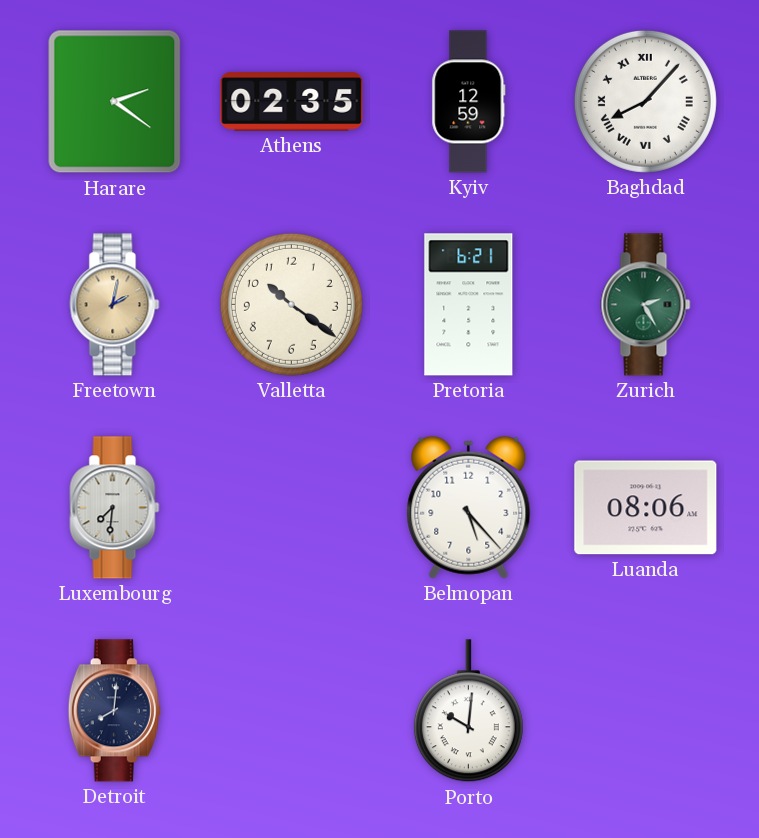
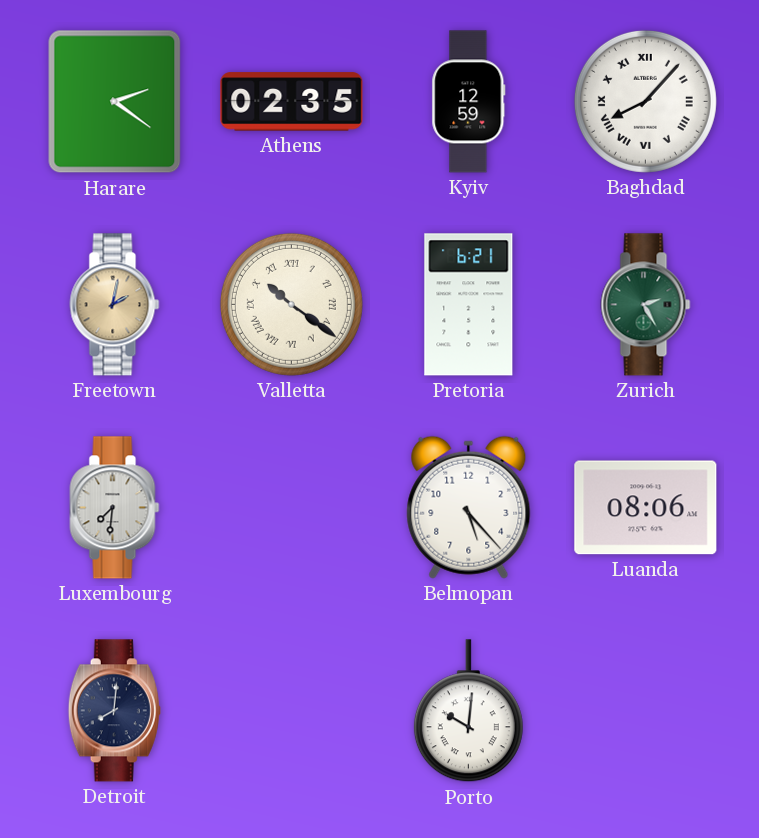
Valletta numerals: Arabic -> Roman (291, 304)
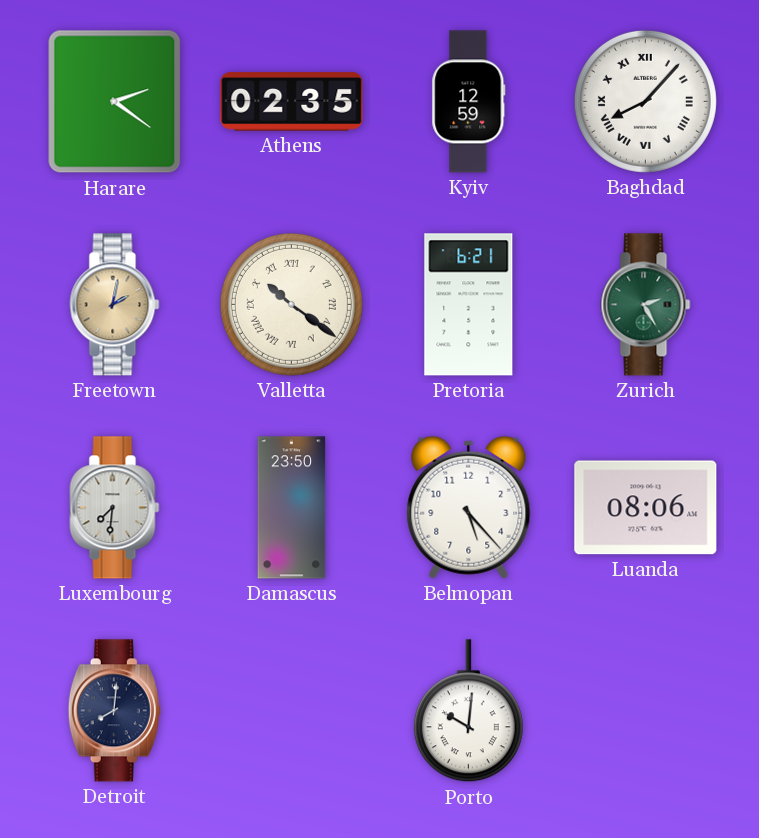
Damascus: none -> 23:50 (292, 508)
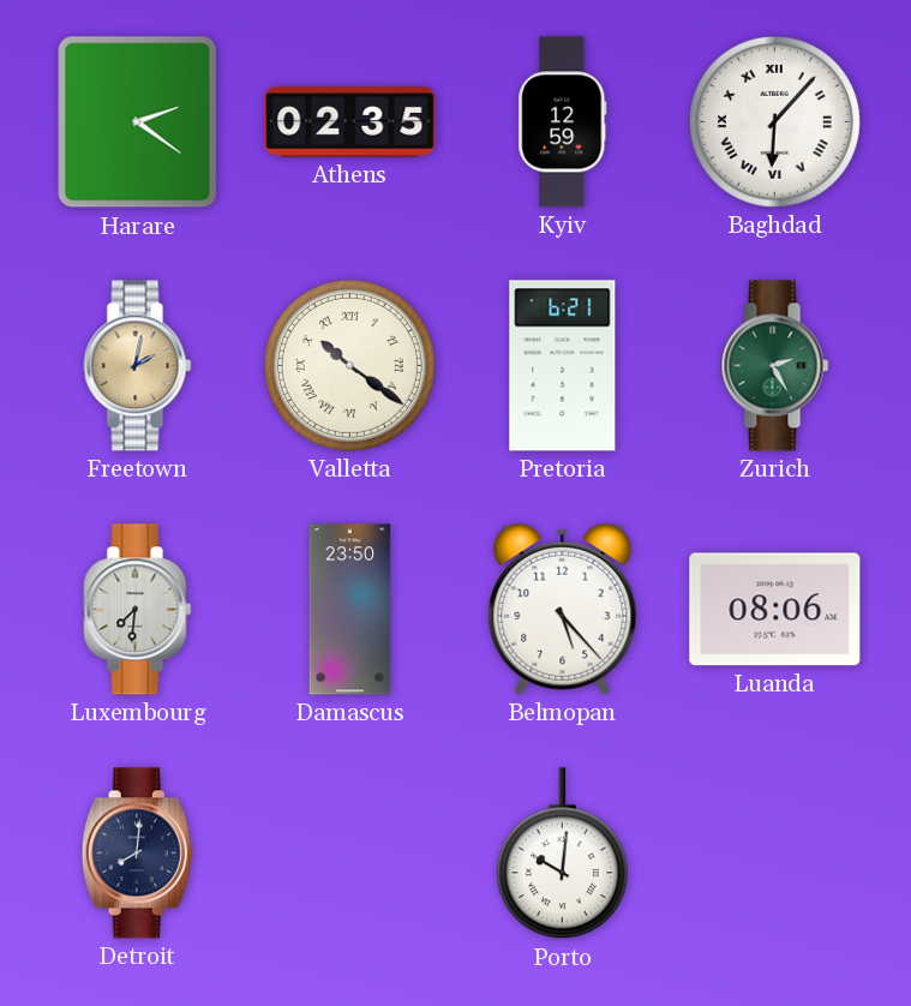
Baghdad: 8:07 -> 6:07 (774, 121)
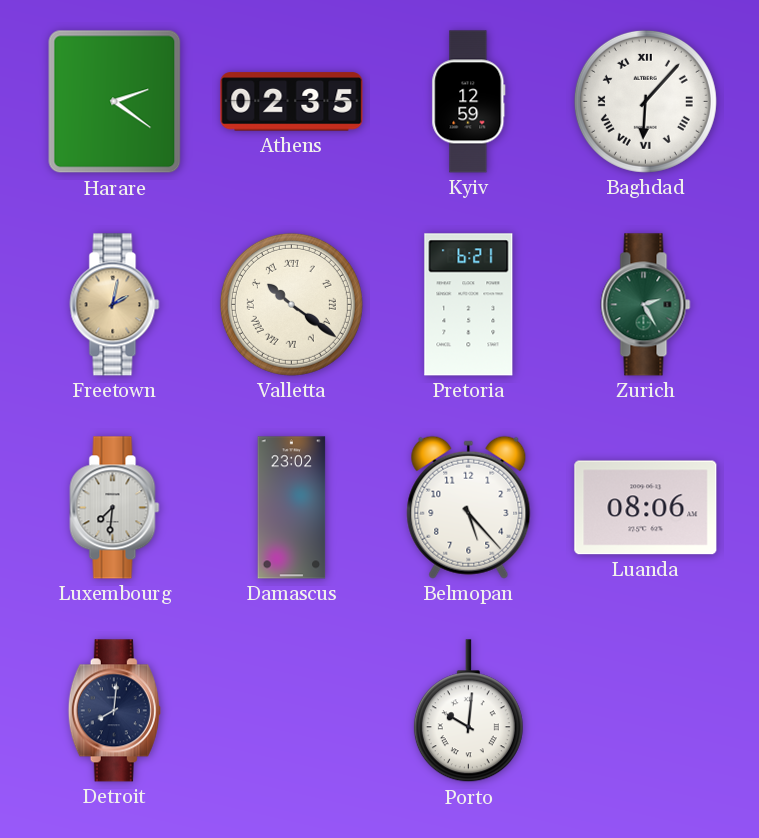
Damascus: 23:50 -> 23:02 (292, 508)
